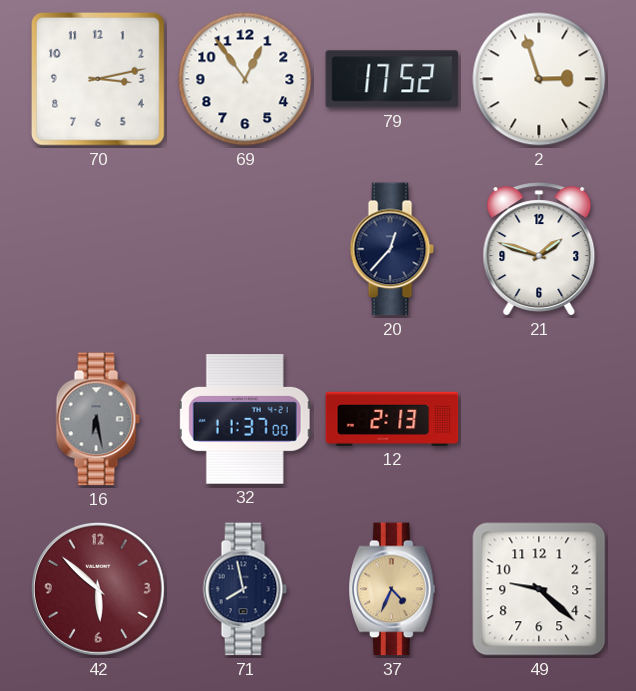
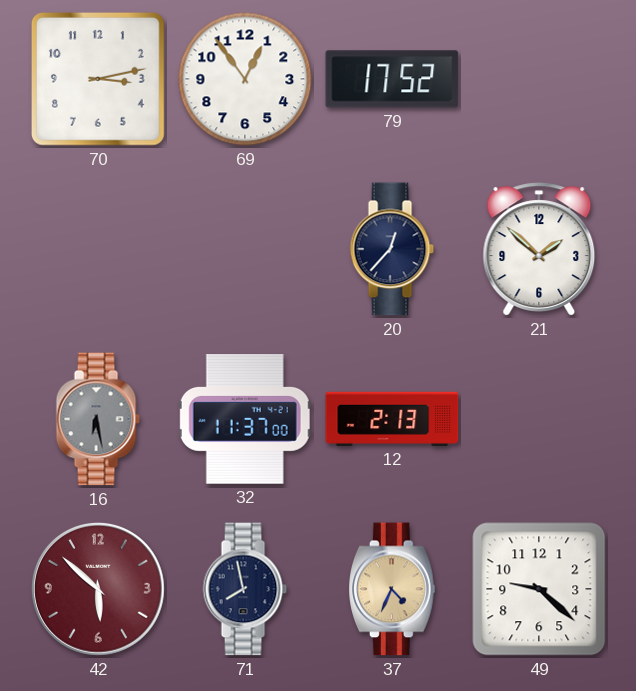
2: 2:57 -> none (539, 79)
21: 1:48 -> 1:52 (539, 249)
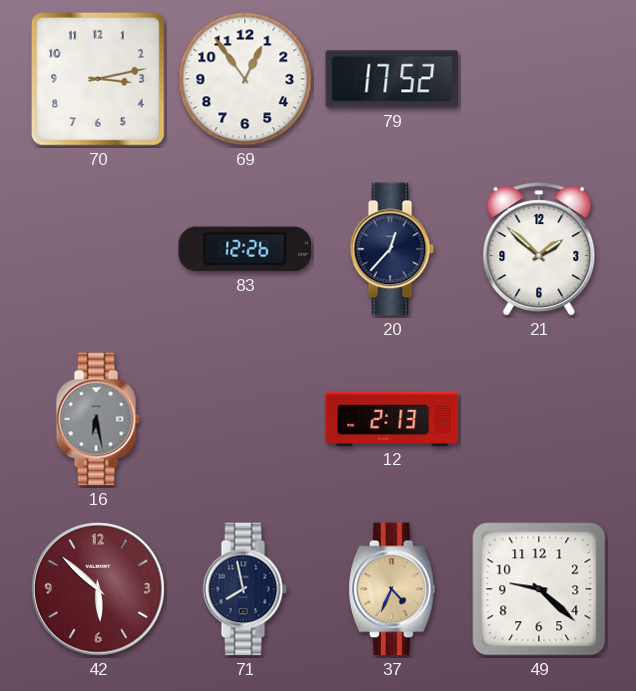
83: none -> 12:26 (245, 249)
32: 11:37 -> none (245, 420)
